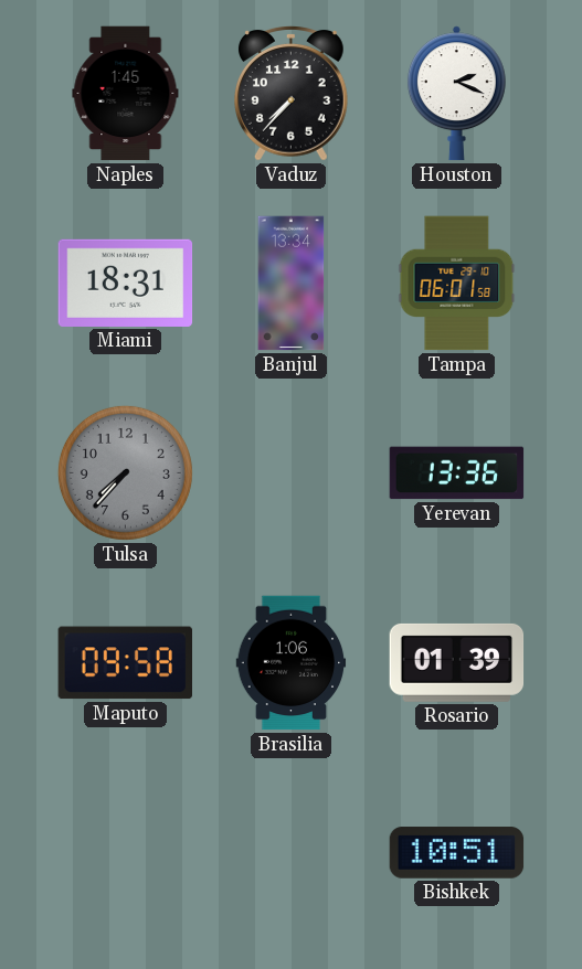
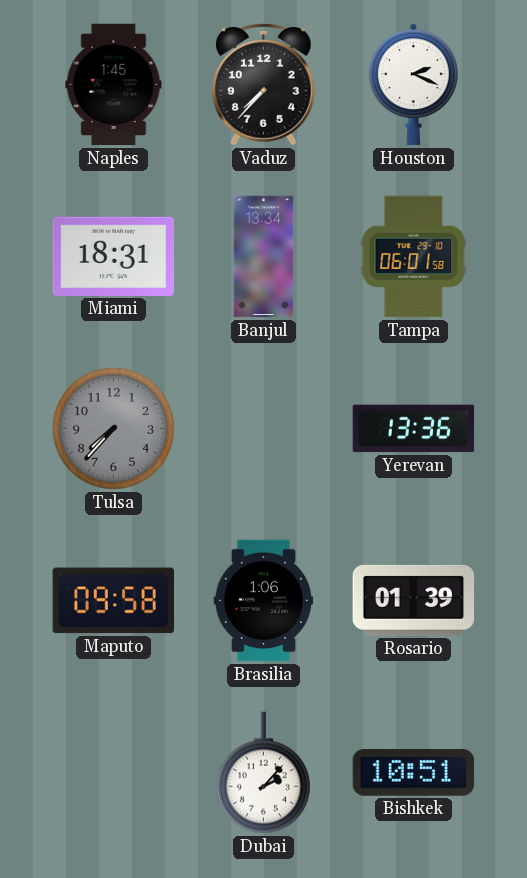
Dubai: none -> 2:07 (263, 773)
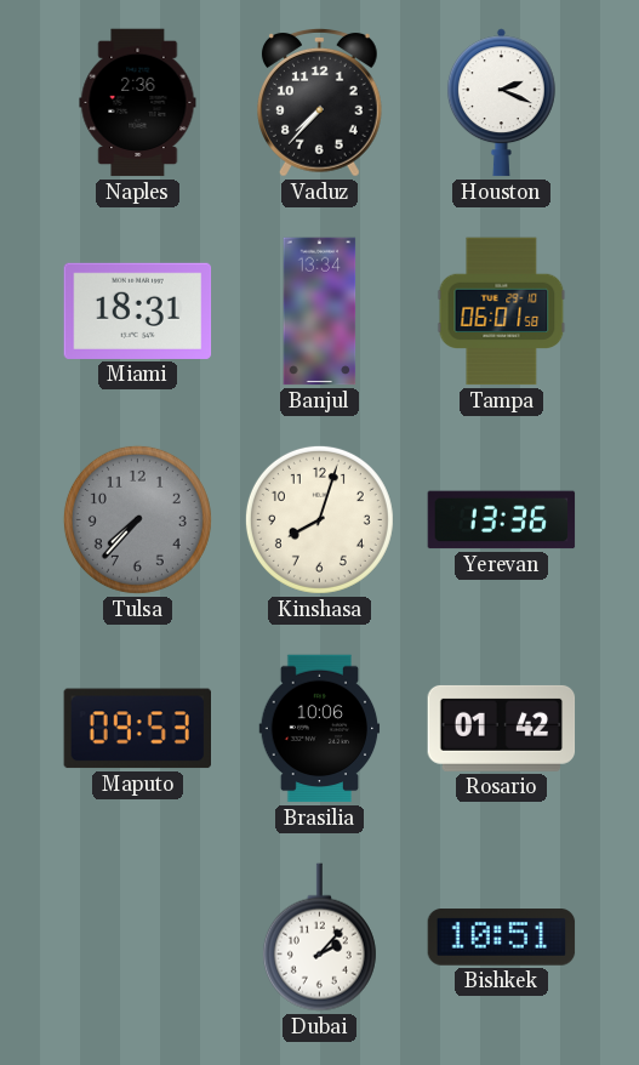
Naples: 1:45 -> 2:36 (138, 103)
Kinshasa: none -> 8:03 (319, 519)
Maputo: 09:58 -> 09:53 (137, 729)
Brasilia: 1:06 -> 10:06 (320, 729)
Rosario: 01:39 -> 01:42 (502, 728)
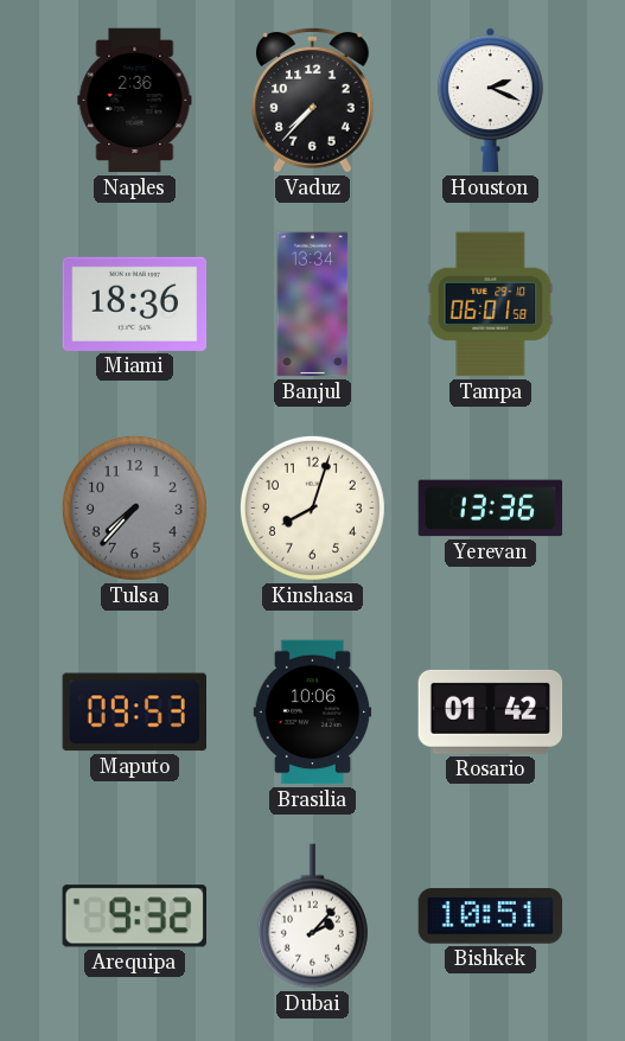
Miami: 18:31 -> 18:36 (135, 304)
Arequipa: none -> 9:32 (134, 917)
